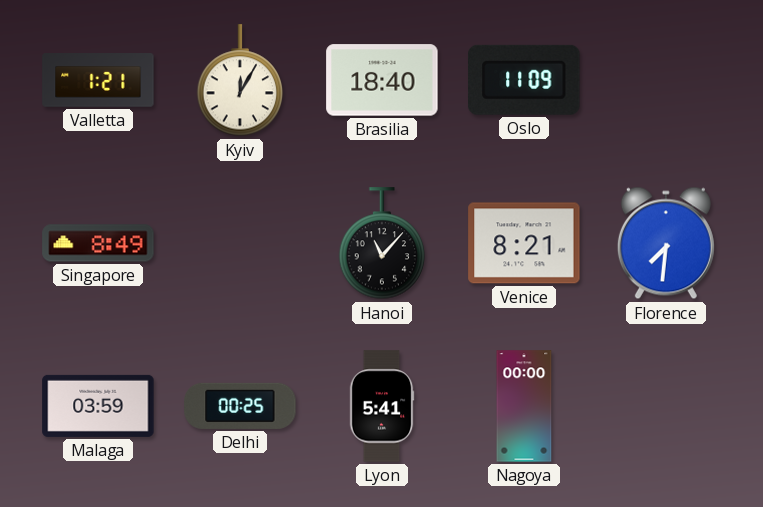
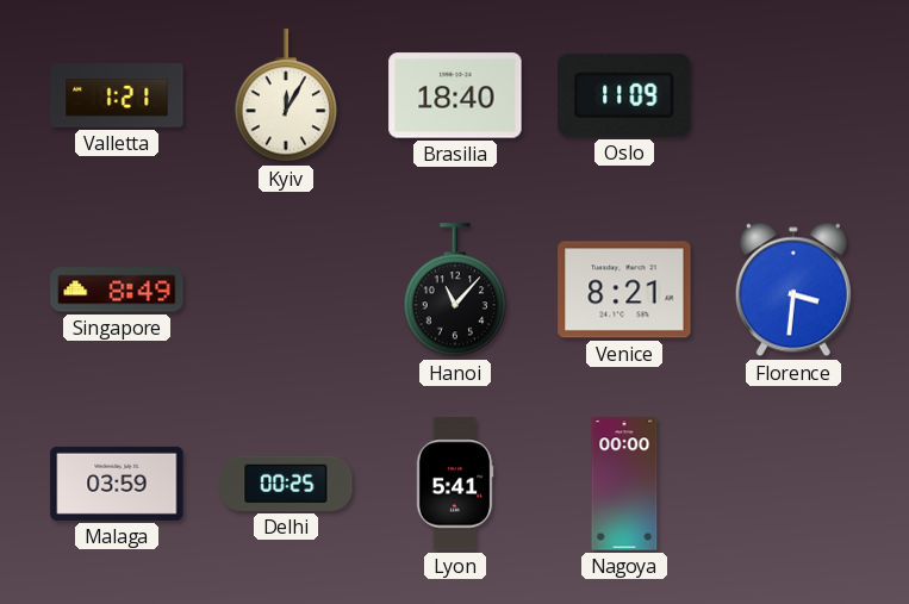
Florence: 7:31 -> 3:31 (793, 289)
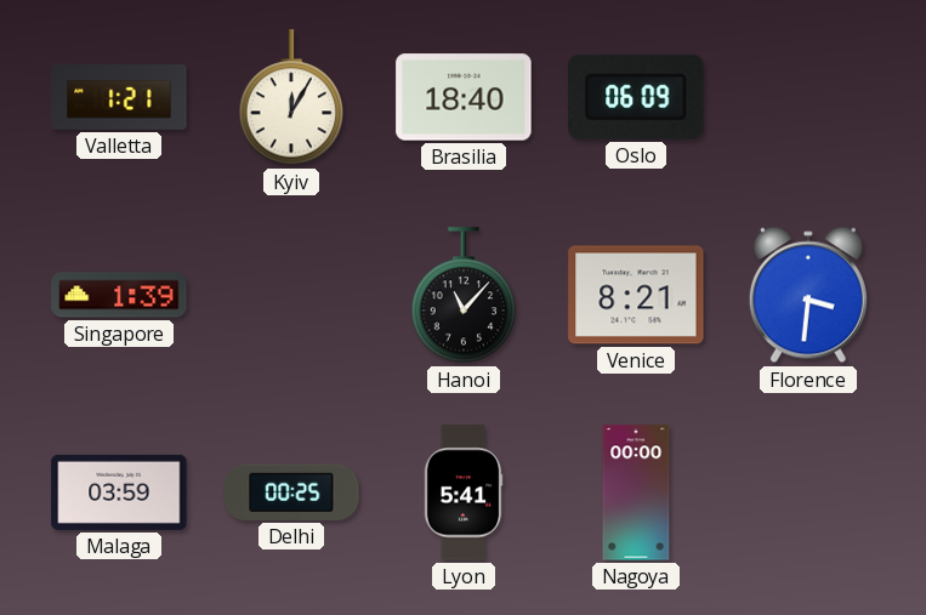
Oslo: 11:09 -> 06:09 (636, 97)
Singapore: 8:49 -> 1:39 (119, 295)
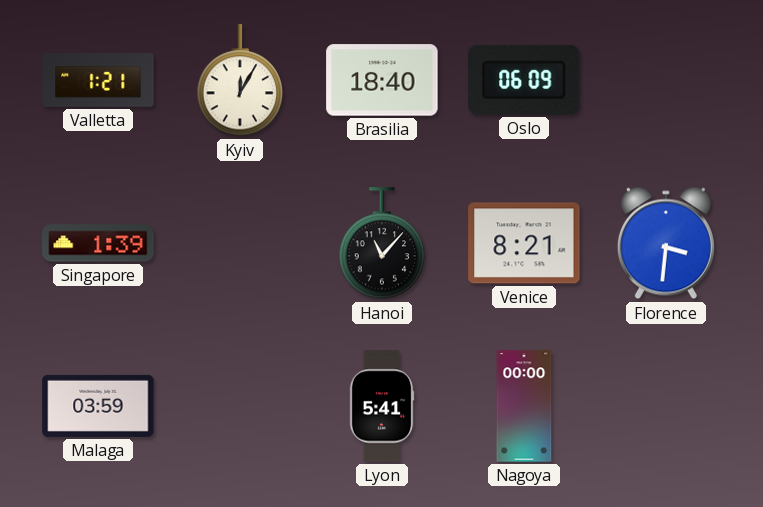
Delhi: 00:25 -> none (291, 492)
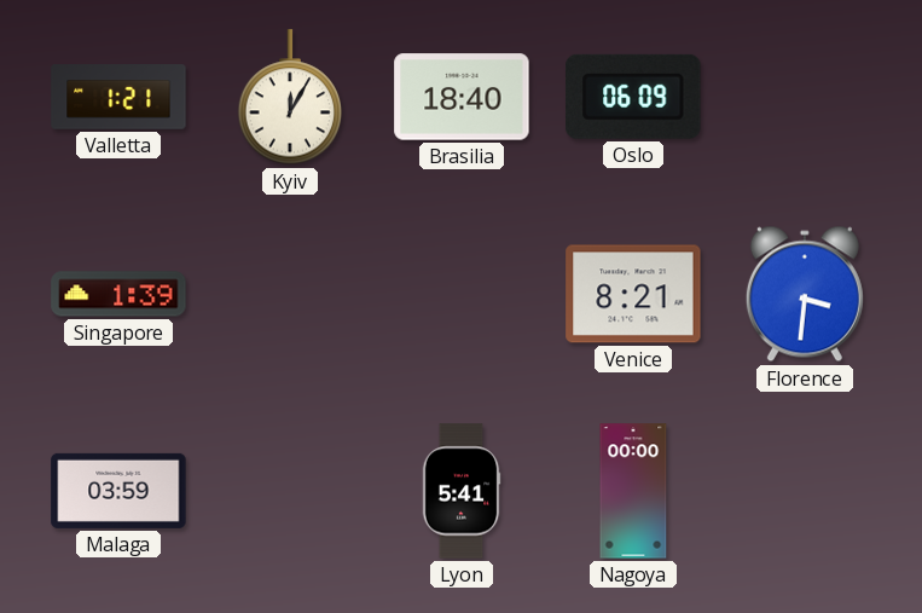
Hanoi: 11:07 -> none (382, 244)
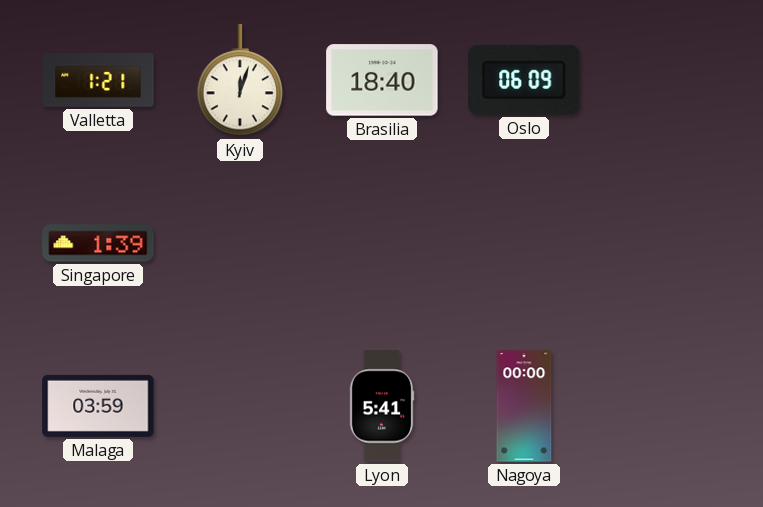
Kyiv: 12:05 -> 12:03 (240, 81)
Venice: 8:21 -> none (633, 294)
Florence: 3:31 -> none (805, 294)
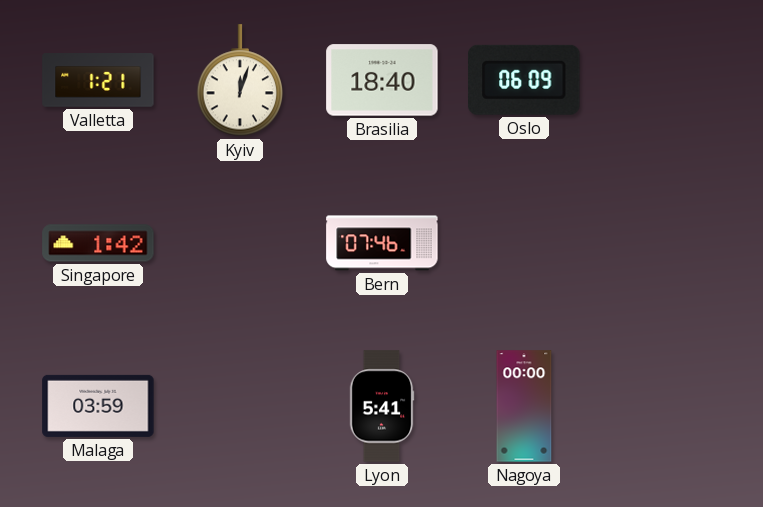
Singapore: 1:39 -> 1:42 (98, 243)
Bern: none -> 07:46 (382, 243)
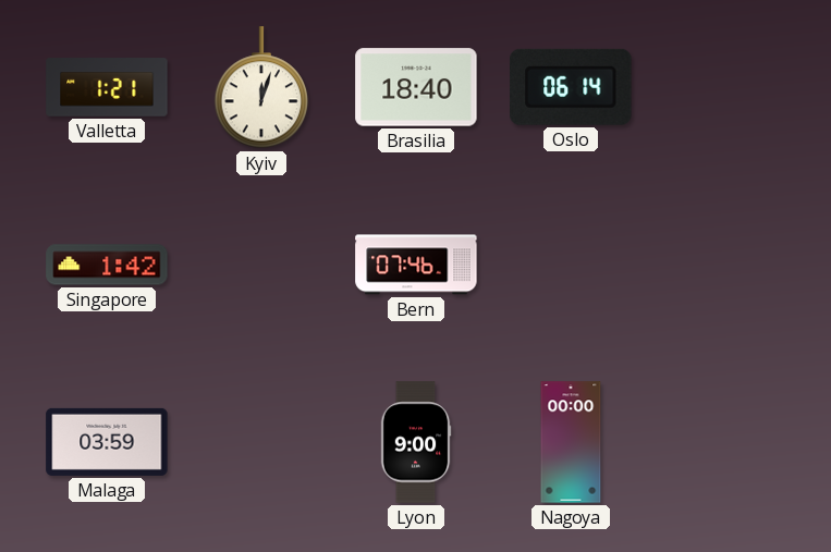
Oslo: 06:09 -> 06:14 (571, 87)
Lyon: 5:41 -> 9:00 (416, 442)
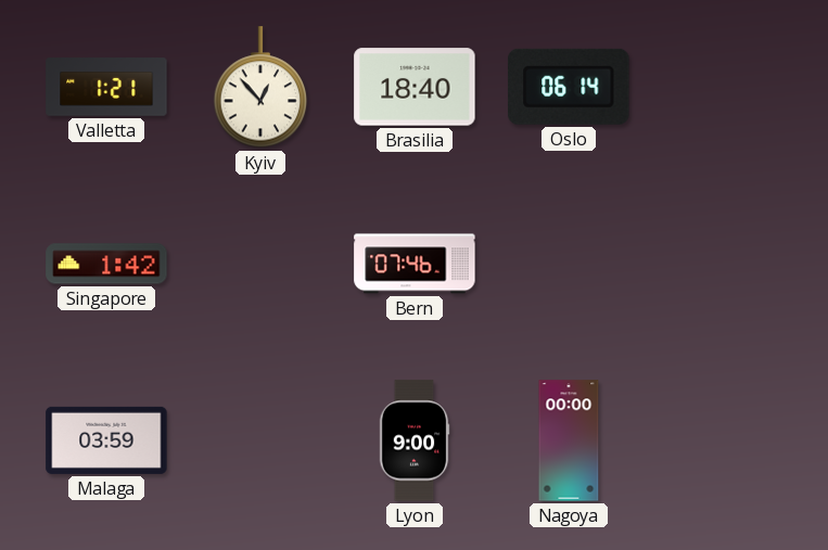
Kyiv: 12:03 -> 12:53 (260, 88)
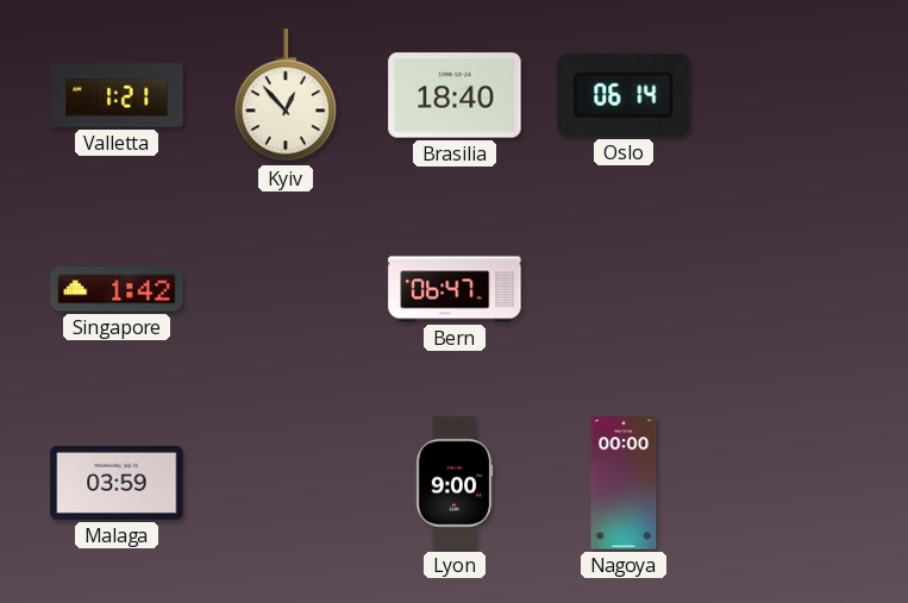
Bern: 07:46 -> 06:47 (455, 289)
